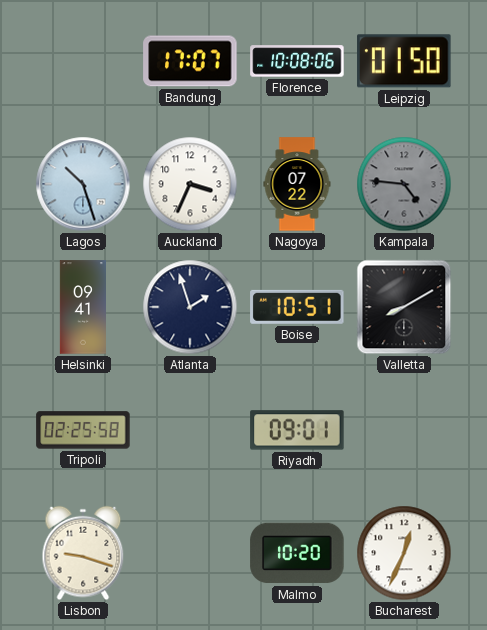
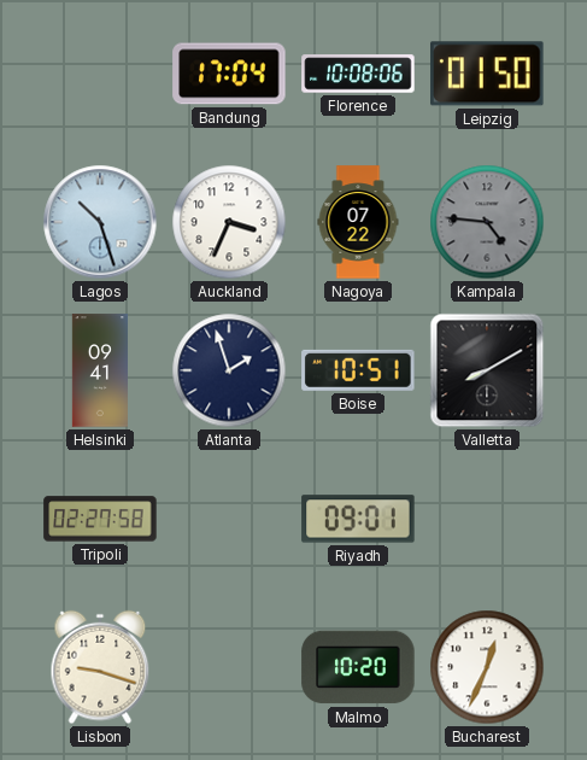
Bandung: 17:07 -> 17:04 (229, 74)
Tripoli: 02:25 -> 02:27 (100, 519)
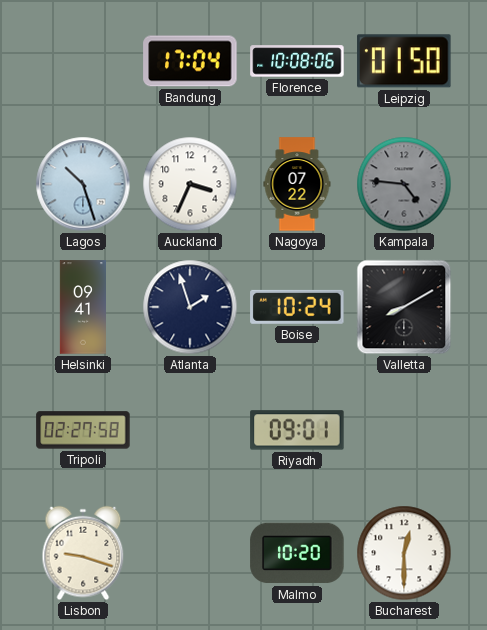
Boise: 10:51 -> 10:24 (297, 307)
Bucharest: 12:34 -> 12:30 (404, 553)
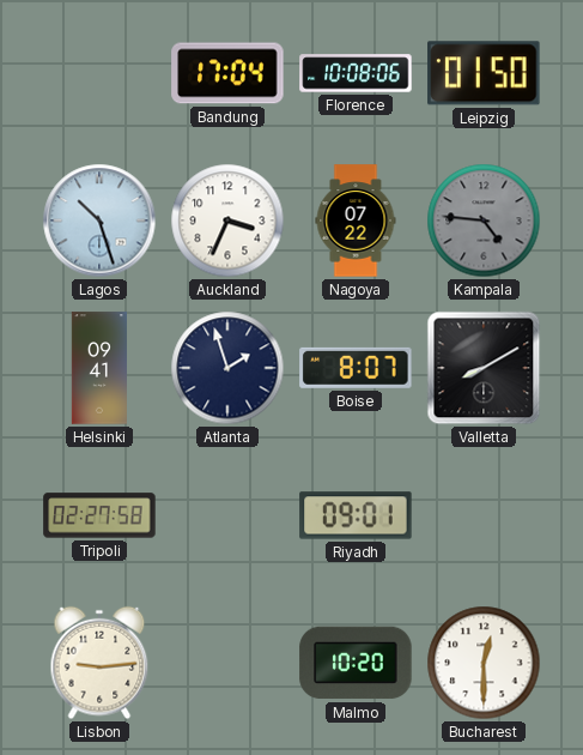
Boise: 10:24 -> 8:07 (356, 368)
Lisbon: 9:18 -> 9:14 (99, 663)
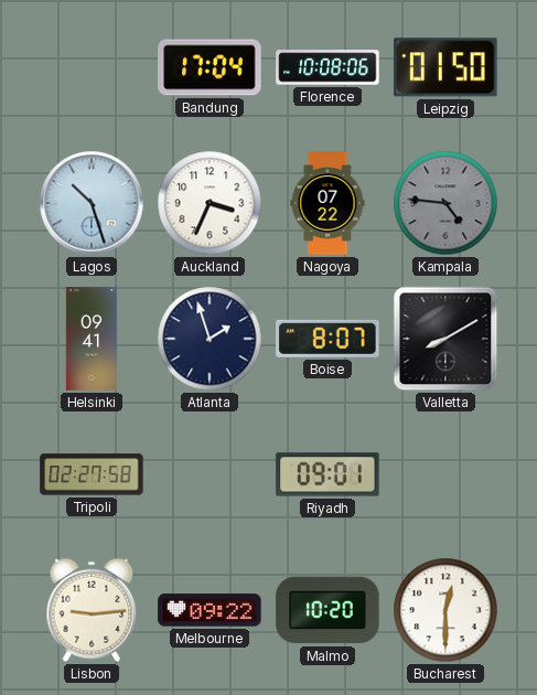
Melbourne: none -> 09:22 (210, 610)
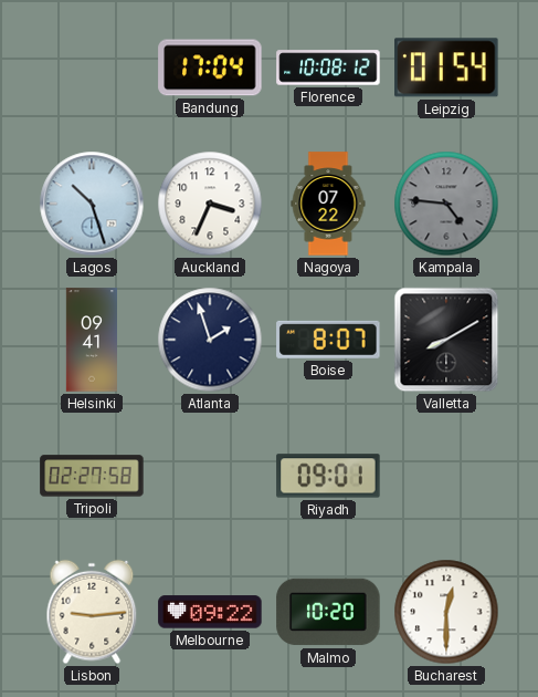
Florence: 10:08:06 -> 10:08:12 (328, 67)
Leipzig: 01:50 -> 01:54 (446, 67)
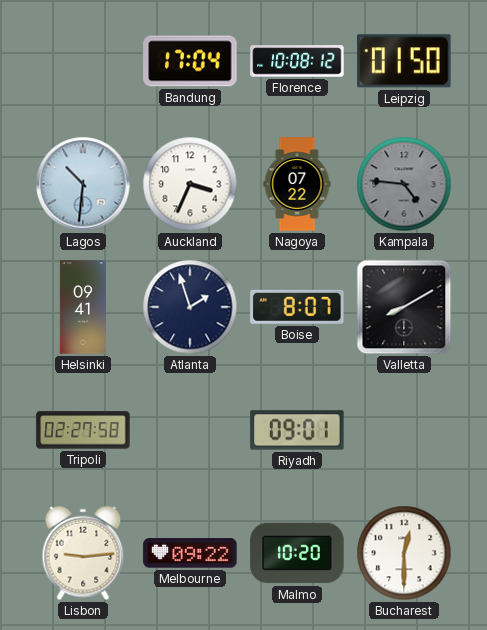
Leipzig: 01:54 -> 01:50 (404, 61)
Lagos: 10:27 -> 10:31 (83, 184)
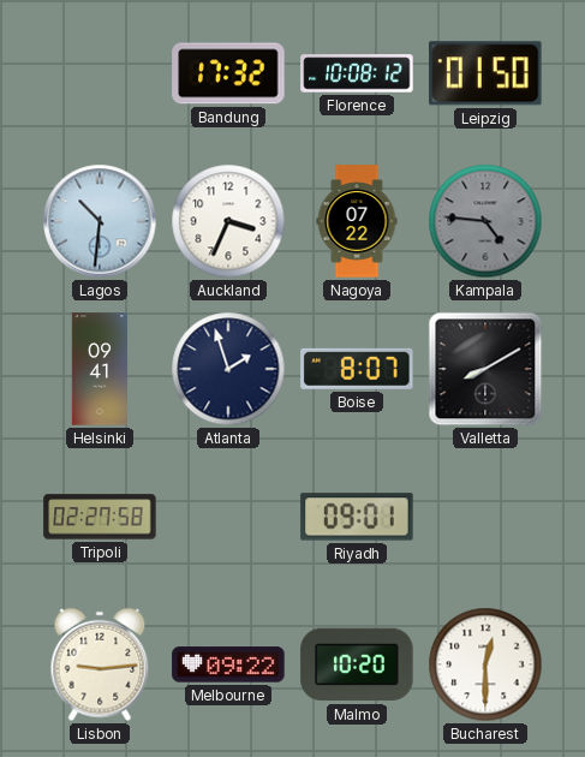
Bandung: 17:04 -> 17:32 (228, 73)
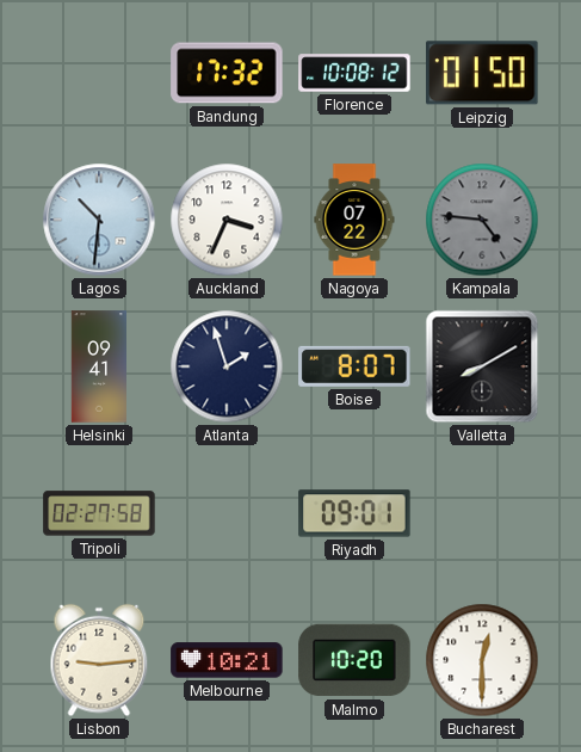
Melbourne: 09:22 -> 10:21 (227, 660)
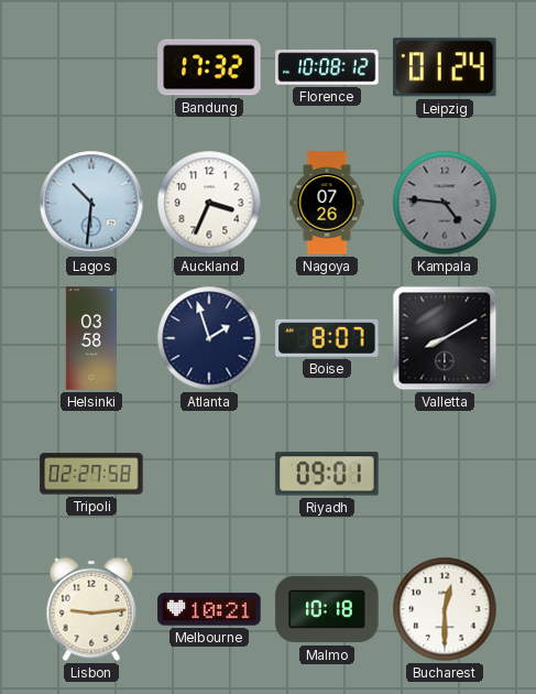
Leipzig: 01:50 -> 01:24 (445, 67)
Nagoya: 07:22 -> 07:26 (327, 203)
Helsinki: 09:41 -> 03:58 (90, 338)
Malmo: 10:20 -> 10:18 (327, 609)
